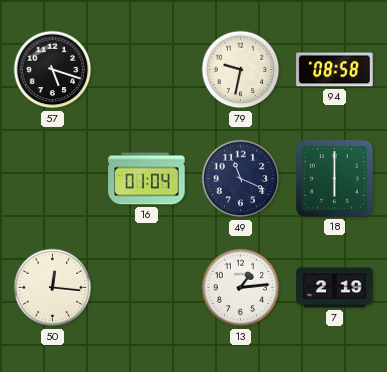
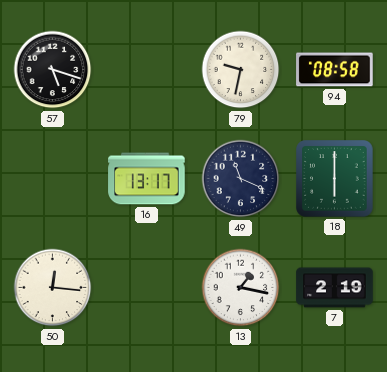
16: 01:04 -> 13:17 (147, 179)
13: 1:14 -> 1:17 (241, 288)
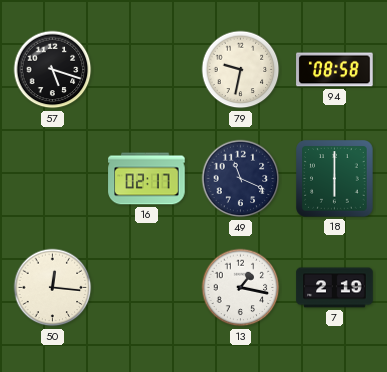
16: 13:17 -> 02:17 (147, 179)
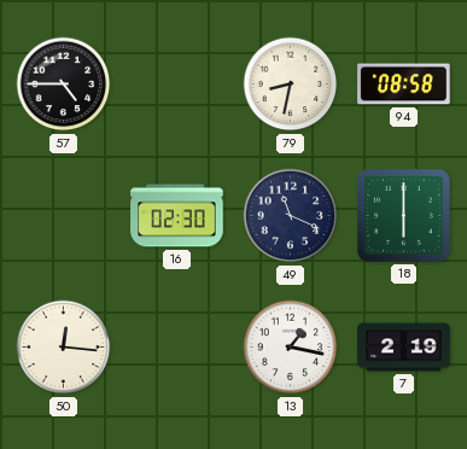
57: 5:18 -> 4:45 (64, 84)
79: 9:32 -> 8:32 (291, 84)
16: 02:17 -> 02:30 (177, 216)
